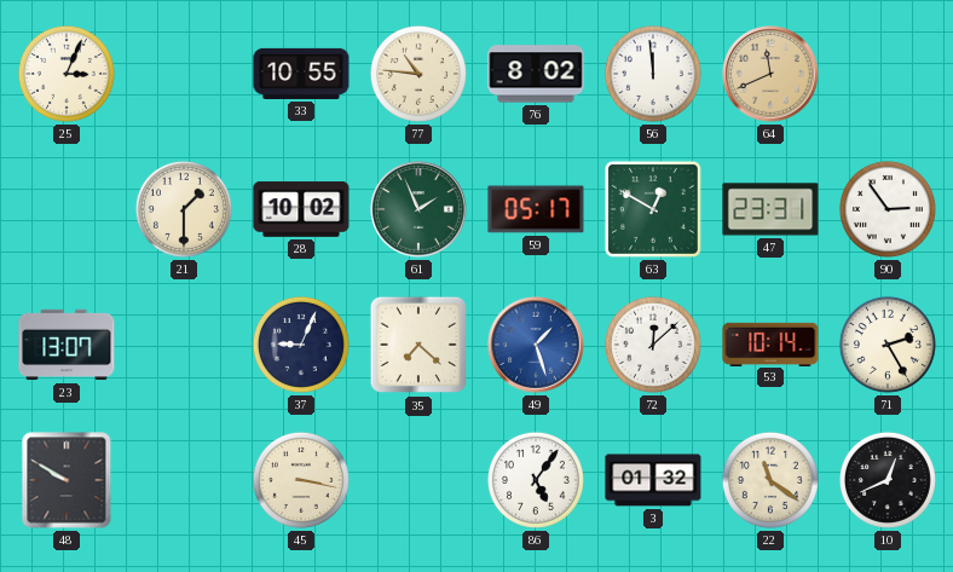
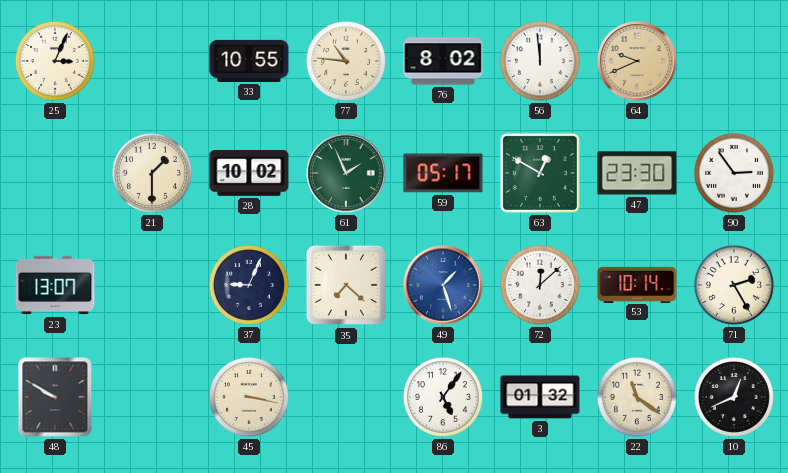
64: 11:41 -> 9:41 (637, 61)
47: 23:31 -> 23:30 (637, 173)
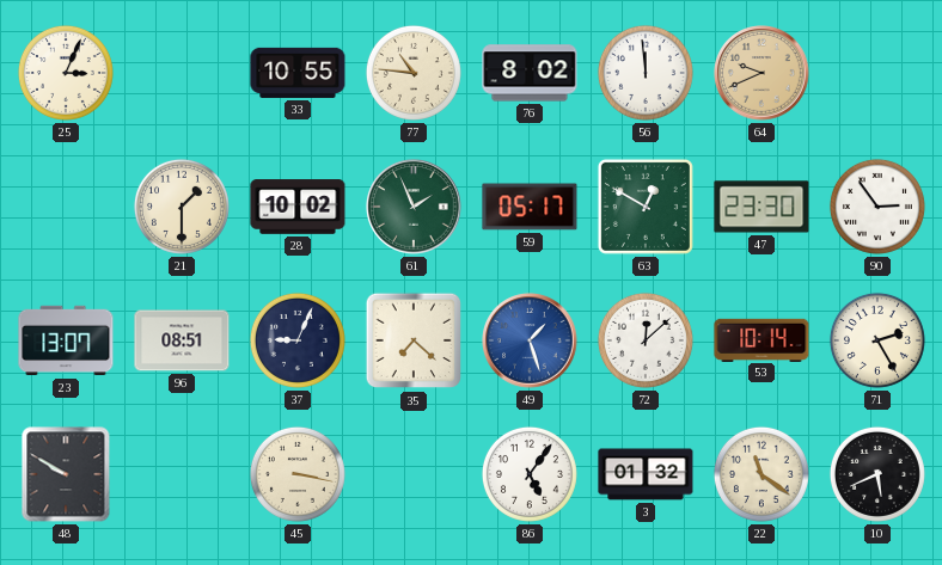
96: none -> 08:51 (182, 340)
10: 12:41 -> 5:41 (877, 474)
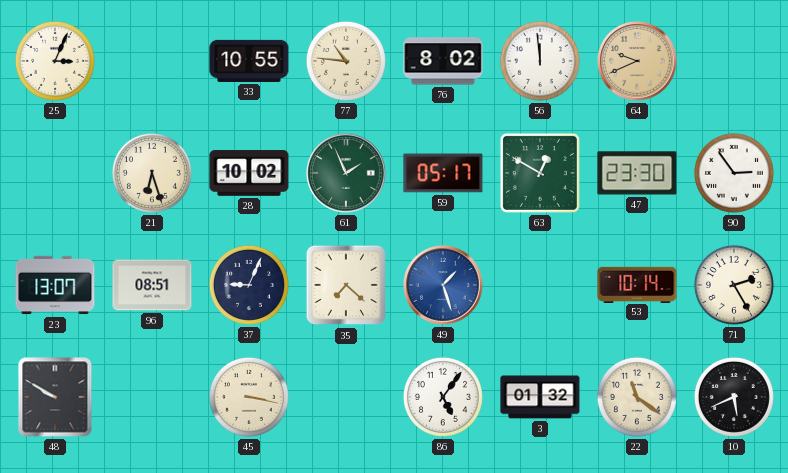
21: 1:30 -> 6:27 (152, 173)
72: 12:08 -> none (646, 340)
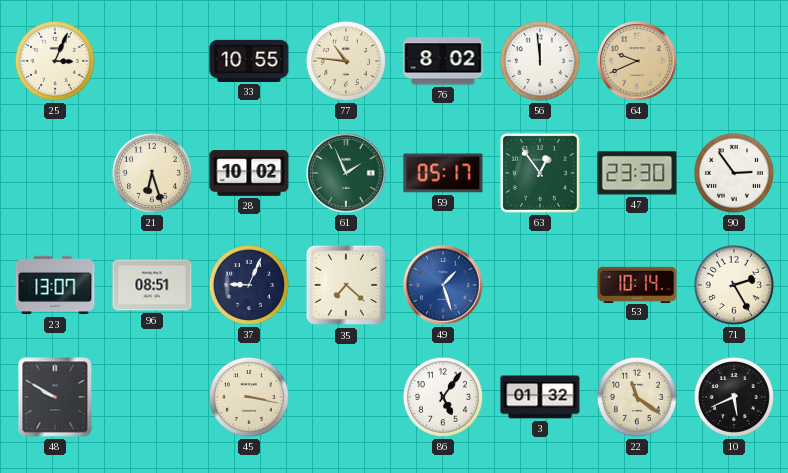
63: 12:50 -> 12:54 (540, 173)
